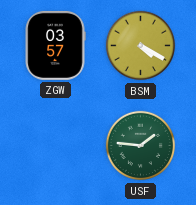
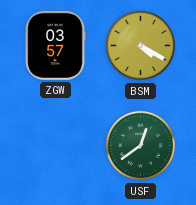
USF: 1:46 -> 12:39 (141, 146)
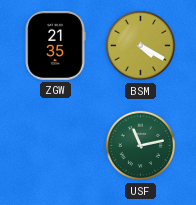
ZGW: 03:57 -> 21:35 (55, 45)
USF: 12:39 -> 11:13 (141, 146)
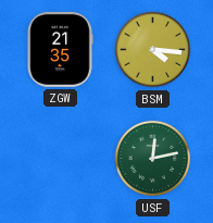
BSM: 4:20 -> 4:16 (153, 50)
USF: 11:13 -> 12:13 (153, 159)
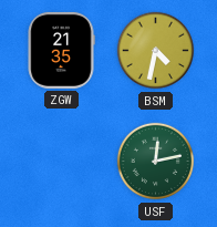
BSM: 4:16 -> 4:32 (156, 51)
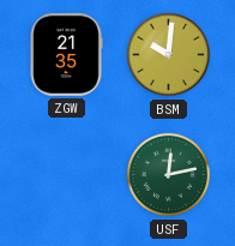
BSM: 4:32 -> 10:01 (169, 55)
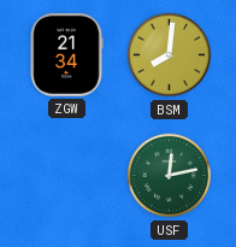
ZGW: 21:35 -> 21:34 (66, 54)
BSM: 10:01 -> 8:01 (170, 55)
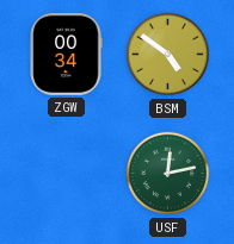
ZGW: 21:34 -> 00:34 (66, 54)
BSM: 8:01 -> 4:51 (168, 55)
